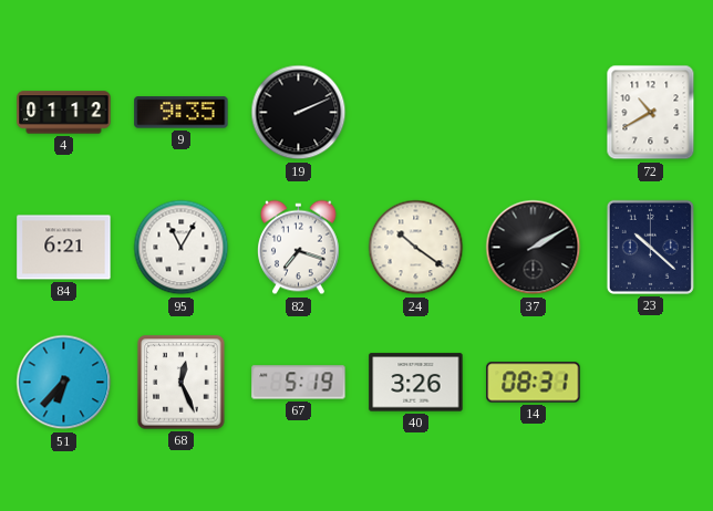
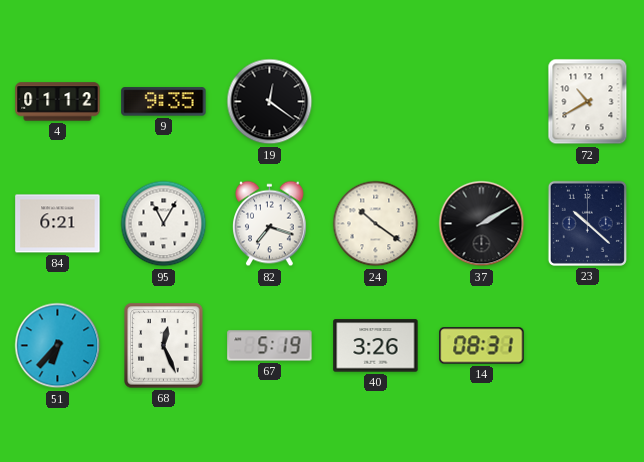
19: 2:11 -> 12:21 (270, 102)
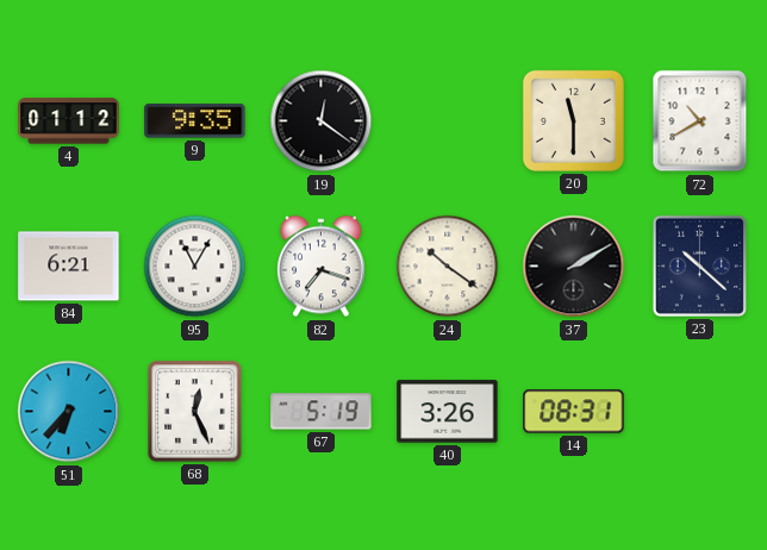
20: none -> 11:30 (573, 120)
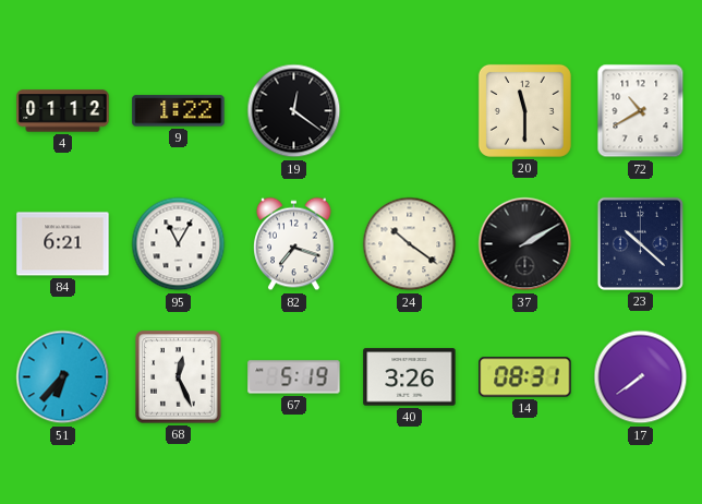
9: 9:35 -> 1:22 (179, 111)
17: none -> 7:39 (641, 377)
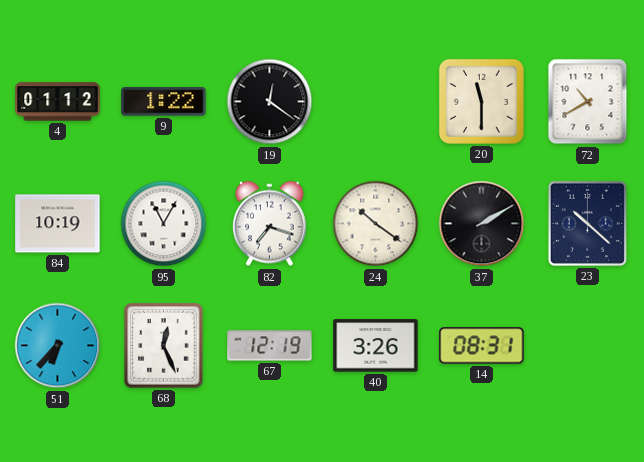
84: 6:21 -> 10:19 (58, 224)
67: 5:19 -> 12:19 (270, 346)
17: 7:39 -> none (641, 377)
